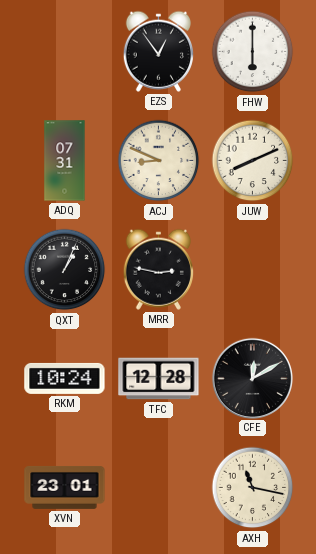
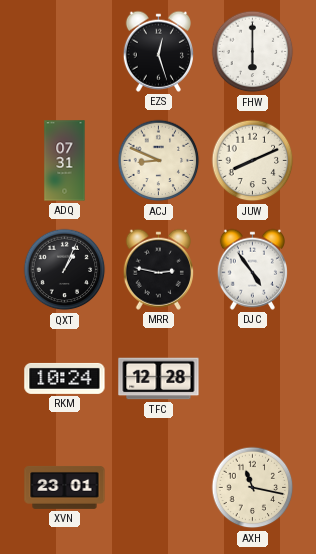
EZS: 12:54 -> 12:27 (158, 51)
DJC: none -> 4:54 (252, 269)
CFE: 12:10 -> none (252, 378)
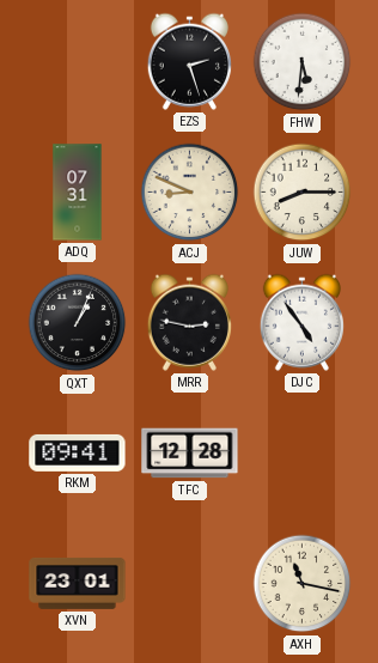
EZS: 12:27 -> 2:27 (189, 61)
FHW: 6:00 -> 5:31 (303, 62)
JUW: 8:11 -> 8:15 (303, 193)
RKM: 10:24 -> 09:41 (78, 452)
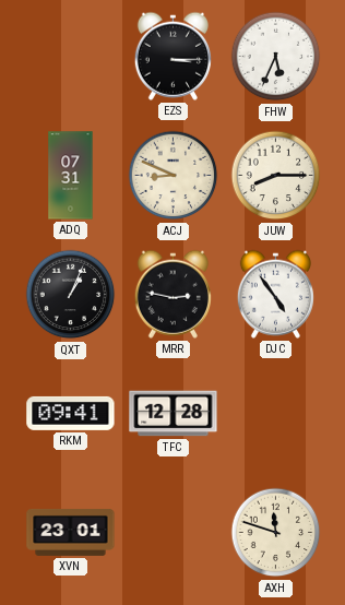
EZS: 2:27 -> 3:15 (172, 56)
FHW: 5:31 -> 5:34 (276, 57)
AXH: 11:17 -> 11:48 (276, 533)
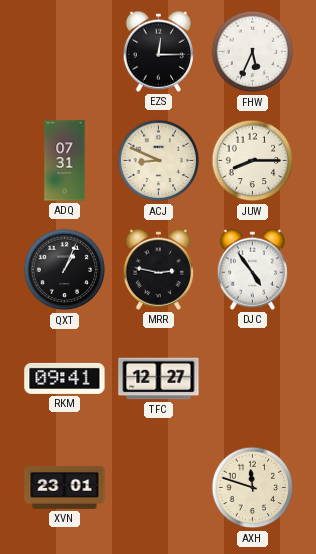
EZS: 3:15 -> 12:15 (158, 51)
TFC: 12:28 -> 12:27 (159, 379)
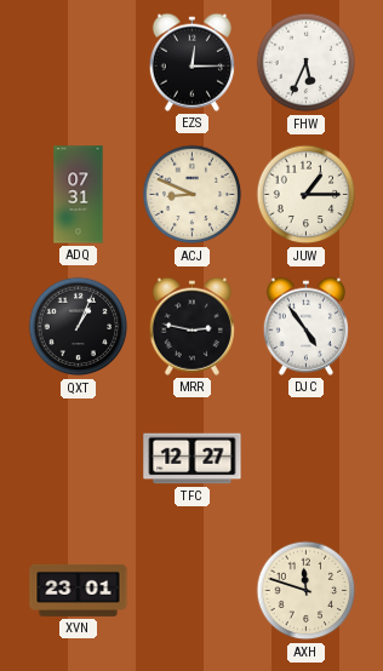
JUW: 8:15 -> 1:15 (307, 195)
RKM: 09:41 -> none (65, 378)
